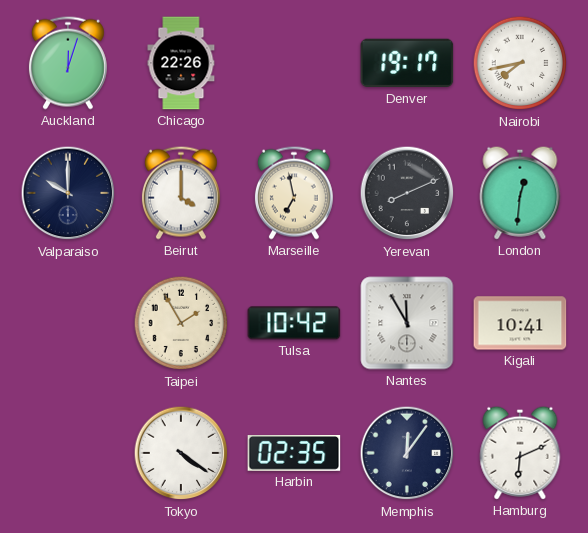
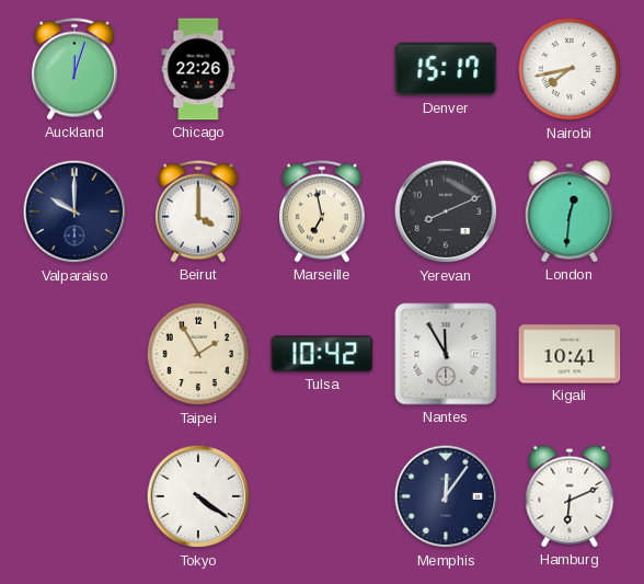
Denver: 19:17 -> 15:17 (446, 69)
Harbin: 02:35 -> none (294, 454)
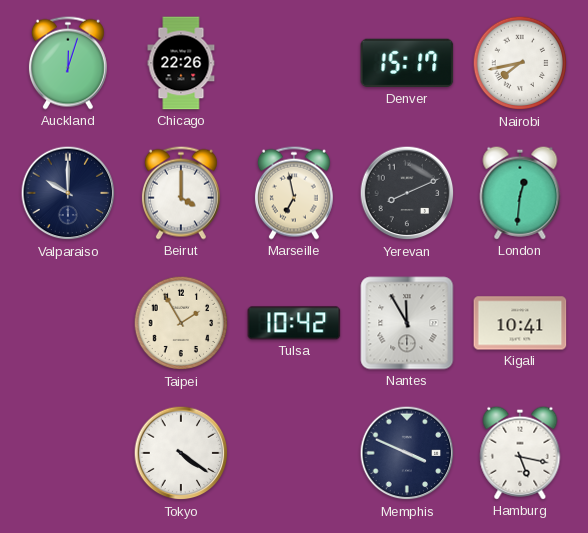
Memphis: 12:06 -> 3:49 (407, 453)
Hamburg: 6:11 -> 5:17 (520, 453)
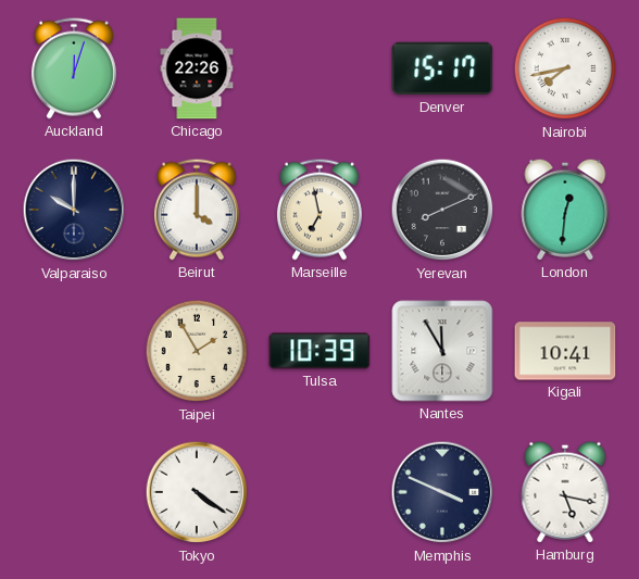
Tulsa: 10:42 -> 10:39 (319, 351)
